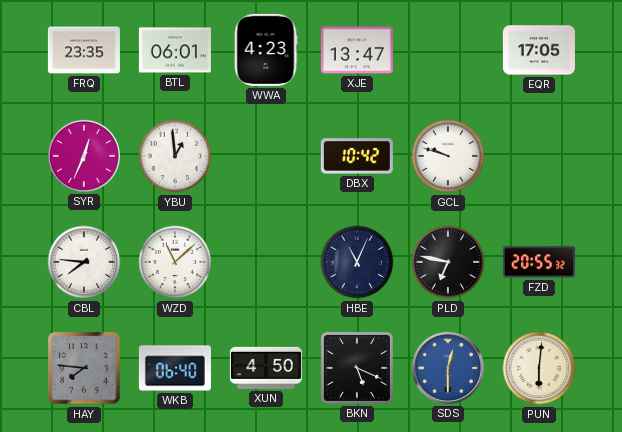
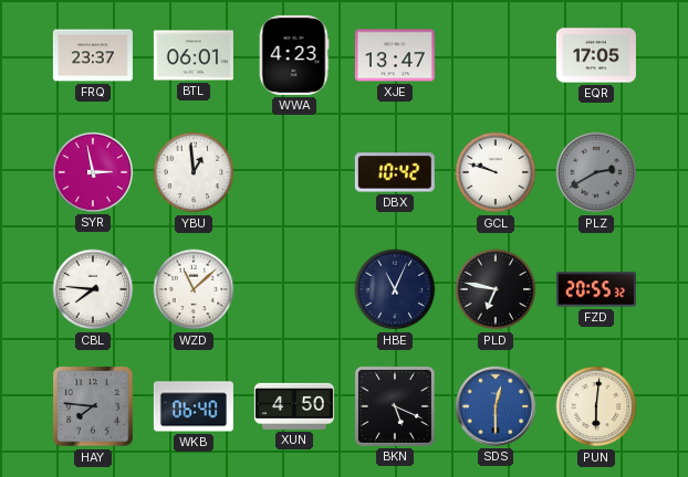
FRQ: 23:35 -> 23:37 (93, 55)
SYR: 12:34 -> 2:58 (93, 172)
PLZ: none -> 2:40 (596, 172)
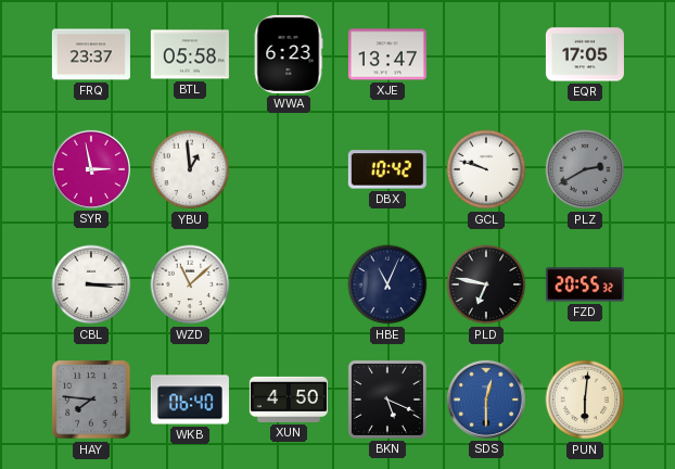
BTL: 06:01 -> 05:58 (190, 54)
WWA: 4:23 -> 6:23 (289, 54)
CBL: 7:46 -> 3:15 (91, 284)
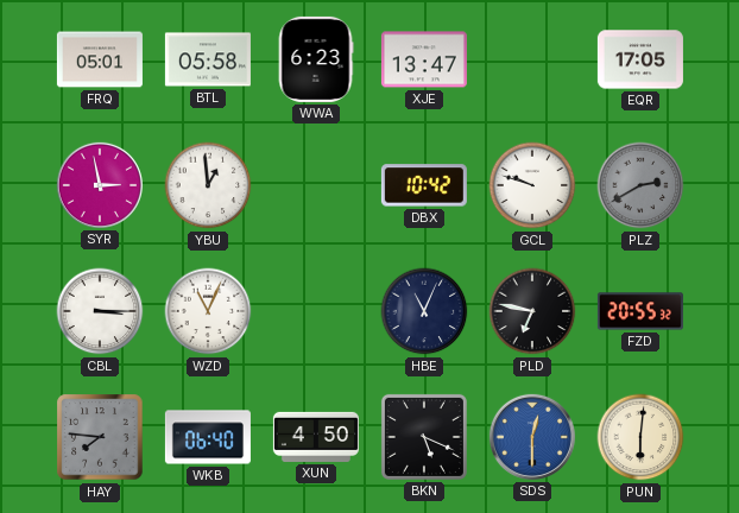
FRQ: 23:37 -> 05:01 (100, 59)
WZD: 11:08 -> 11:04 (208, 311)
